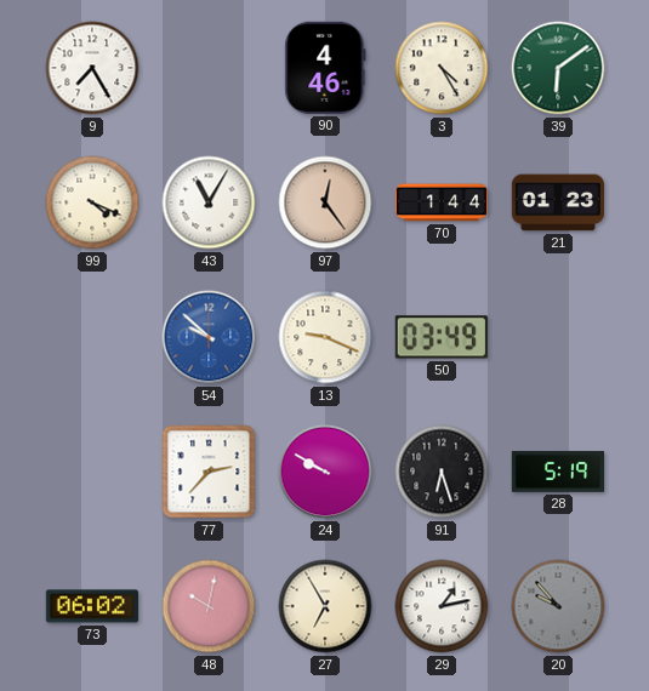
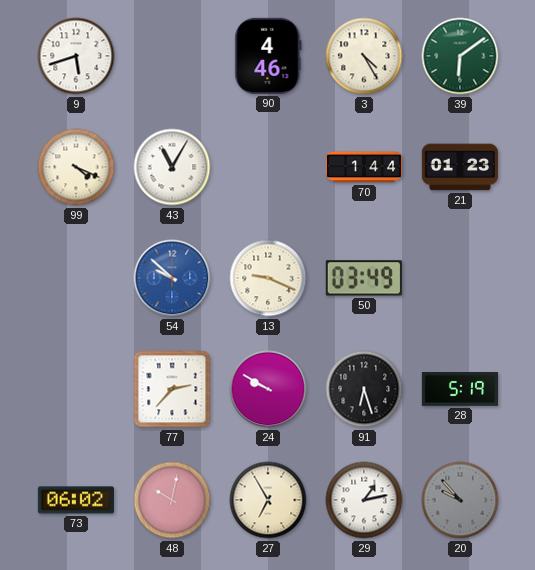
9: 7:25 -> 5:42 (76, 56)
97: 12:24 -> none (325, 202)
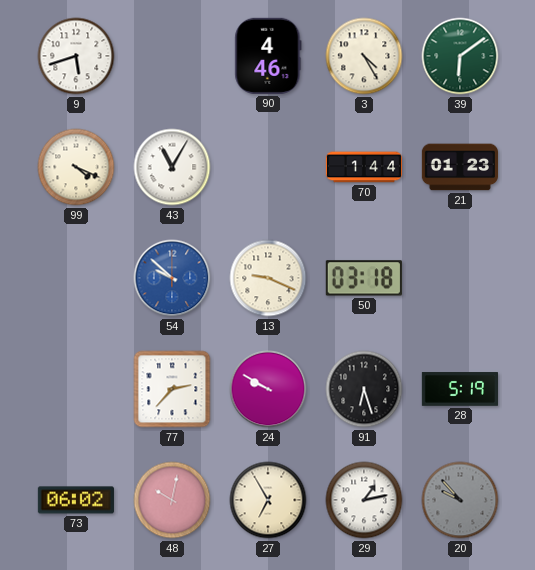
50: 03:49 -> 03:18 (364, 278)
